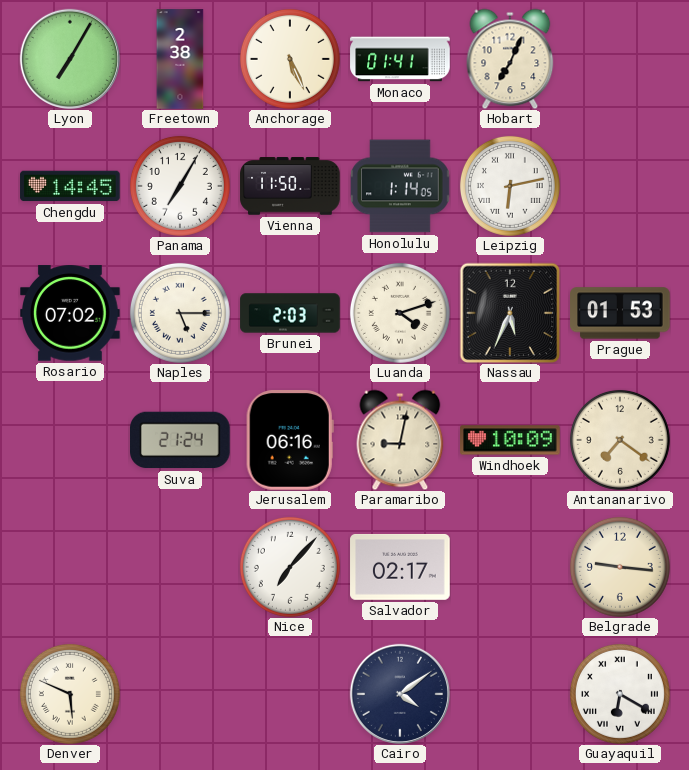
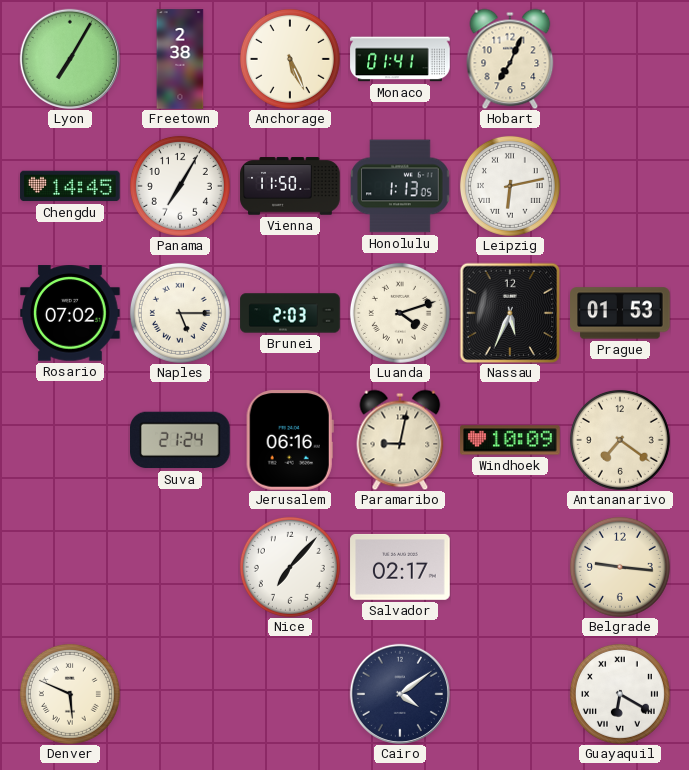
Honolulu: 1:14 -> 1:13 (400, 186)
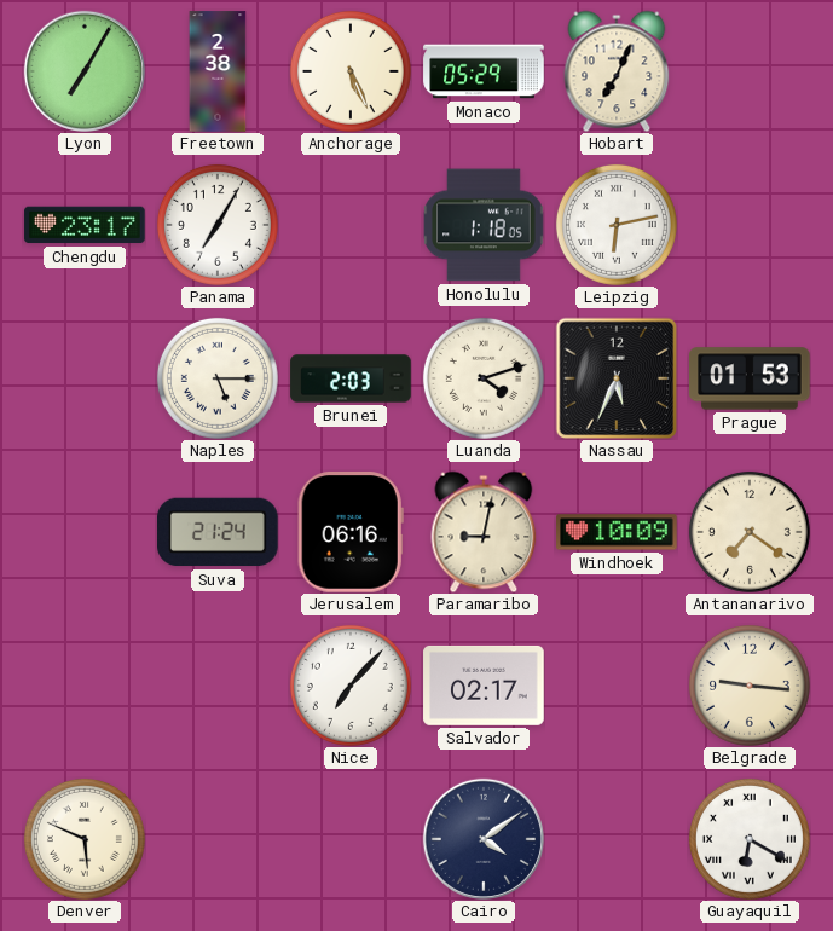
Monaco: 01:41 -> 05:29 (484, 71)
Chengdu: 14:45 -> 23:17 (85, 225)
Vienna: 11:50 -> none (290, 186)
Honolulu: 1:13 -> 1:18 (484, 225)
Rosario: 07:02 -> none (70, 313)
